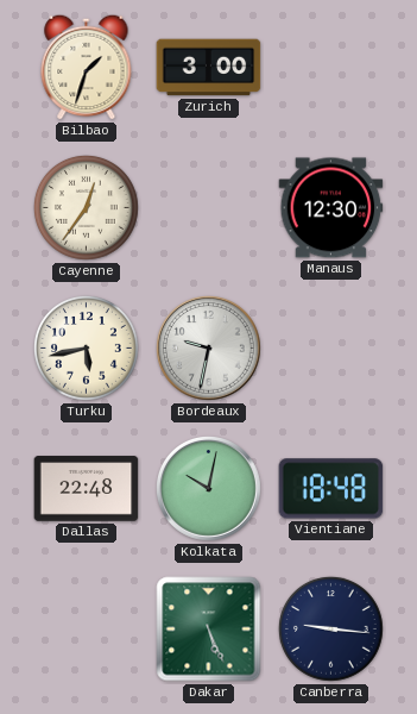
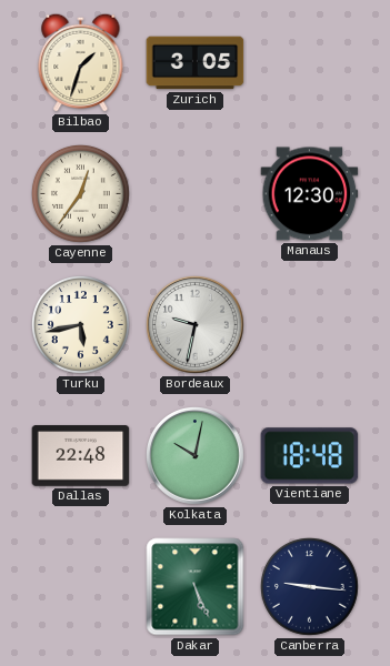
Zurich: 3:00 -> 3:05 (196, 63)
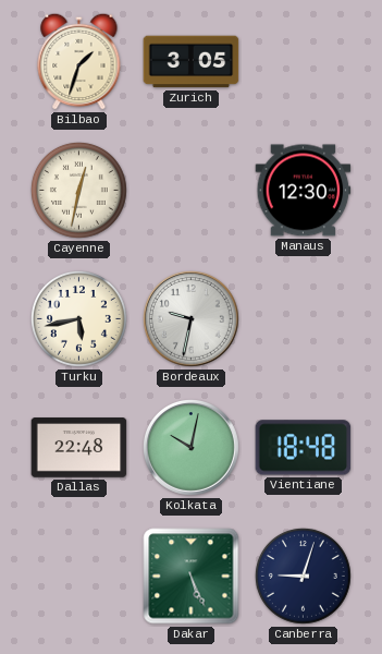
Cayenne: 12:36 -> 12:32 (78, 190)
Canberra: 9:16 -> 9:03 (303, 576)
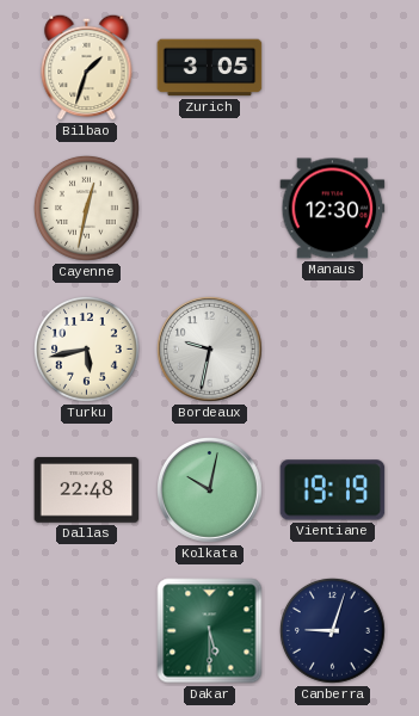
Vientiane: 18:48 -> 19:19 (333, 490)
Dakar: 5:26 -> 5:30 (210, 631)
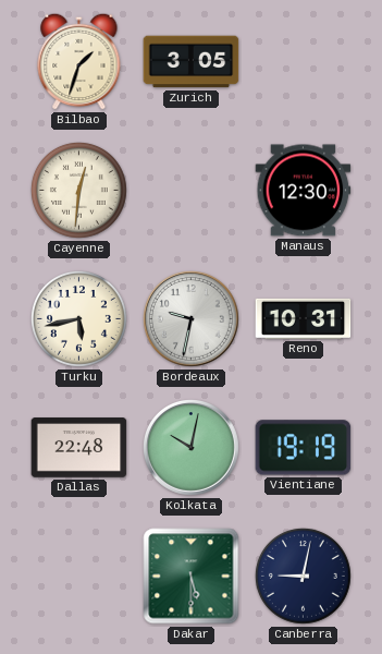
Cayenne: 12:32 -> 12:31 (78, 190)
Reno: none -> 10:31 (304, 318)
Canberra: 9:03 -> 9:02 (303, 576)
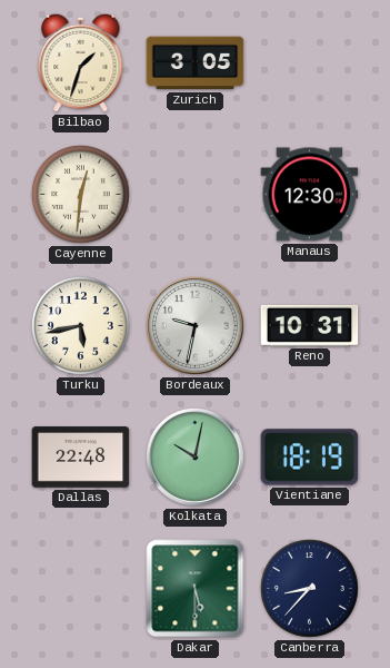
Vientiane: 19:19 -> 18:19 (310, 458)
Canberra: 9:02 -> 8:37 (309, 588)
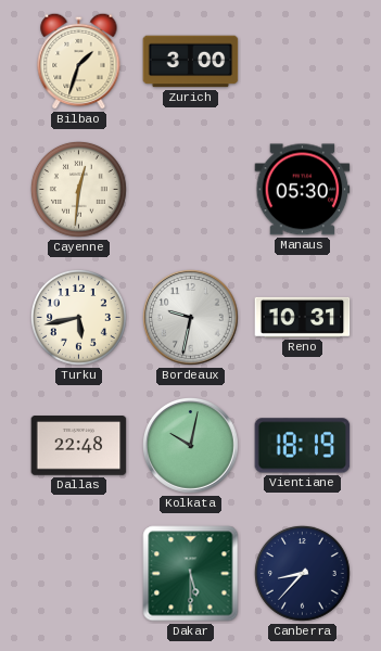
Zurich: 3:05 -> 3:00 (191, 62)
Manaus: 12:30 -> 05:30 (303, 190)
